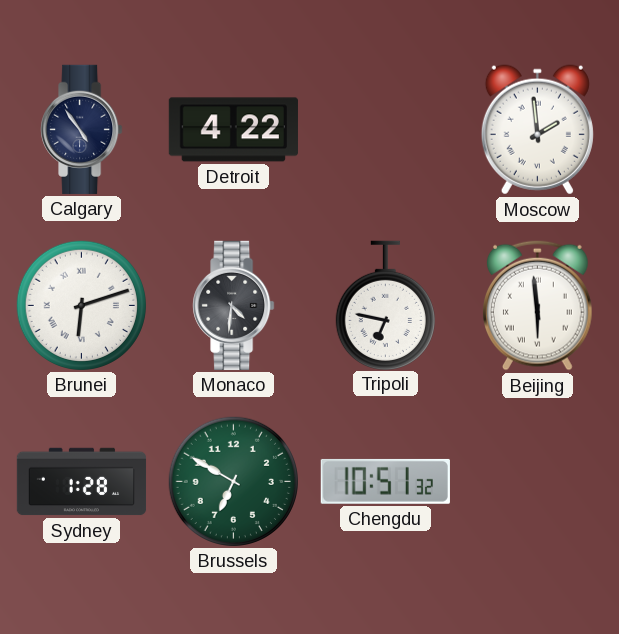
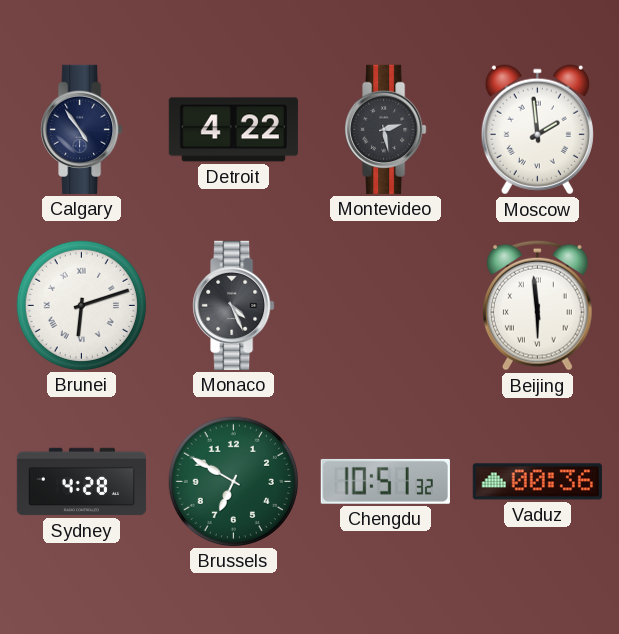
Montevideo: none -> 2:28 (386, 129)
Monaco: 4:31 -> 4:26 (234, 305)
Tripoli: 6:47 -> none (385, 305)
Sydney: 1:28 -> 4:28 (82, 482)
Vaduz: none -> 00:36 (537, 482)
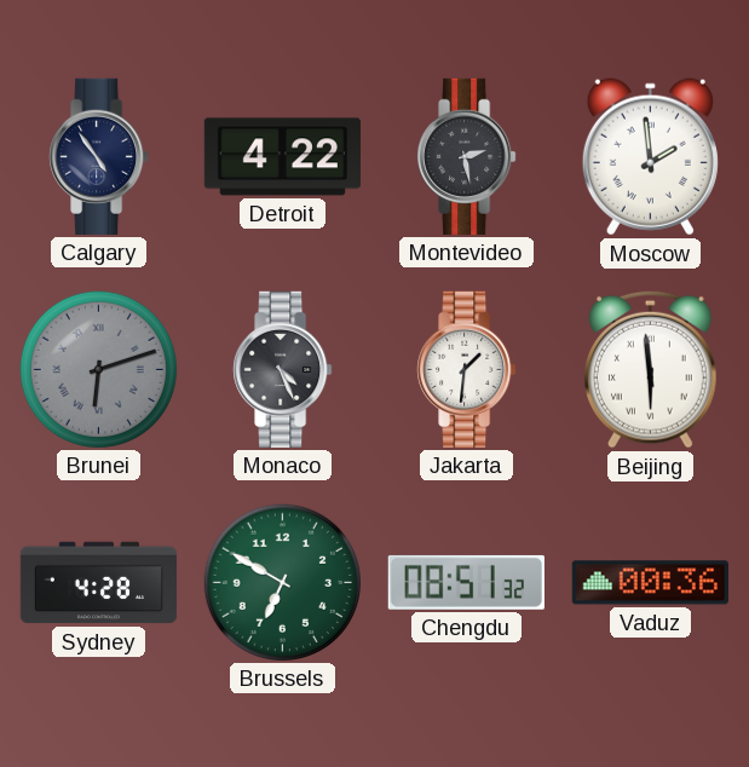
Brunei dial: white -> grey (98, 369)
Jakarta: none -> 1:31 (467, 369)
Chengdu: 10:51 -> 08:51 (466, 582)
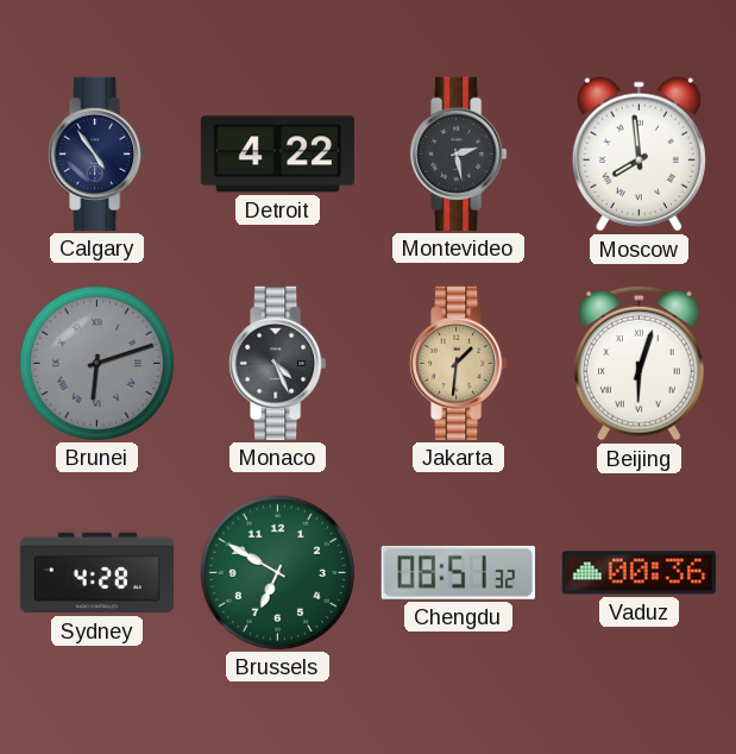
Moscow: 1:59 -> 7:59 (639, 155)
Jakarta dial: white -> champagne (459, 363)
Beijing: 5:59 -> 6:03 (640, 363)
